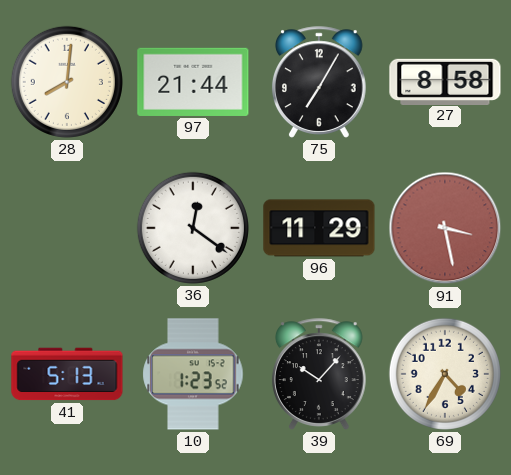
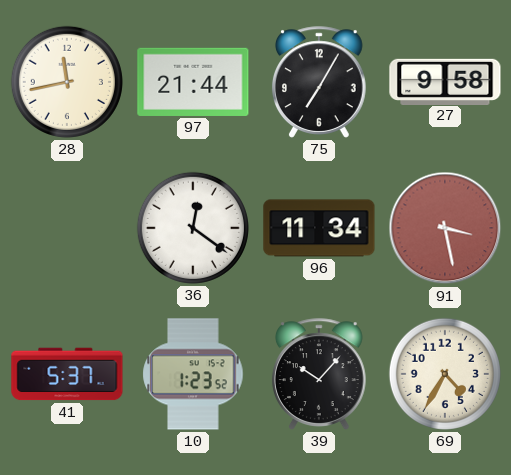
28: 8:01 -> 11:43 (67, 82)
27: 8:58 -> 9:58 (445, 81)
96: 11:29 -> 11:34 (319, 228)
41: 5:13 -> 5:37 (67, 374)
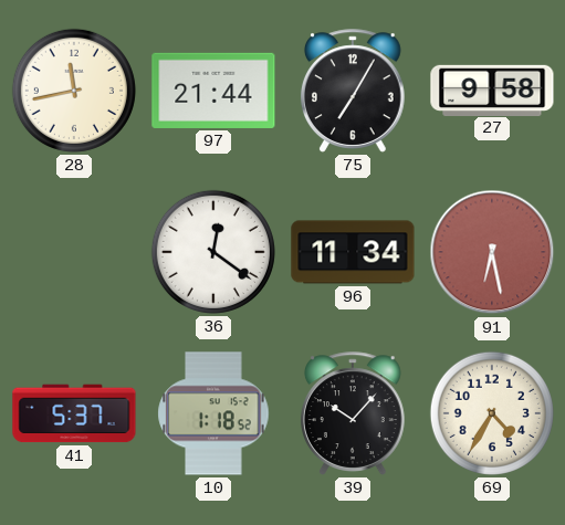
91: 3:28 -> 6:28 (492, 252)
10: 1:23 -> 1:18 (213, 413)
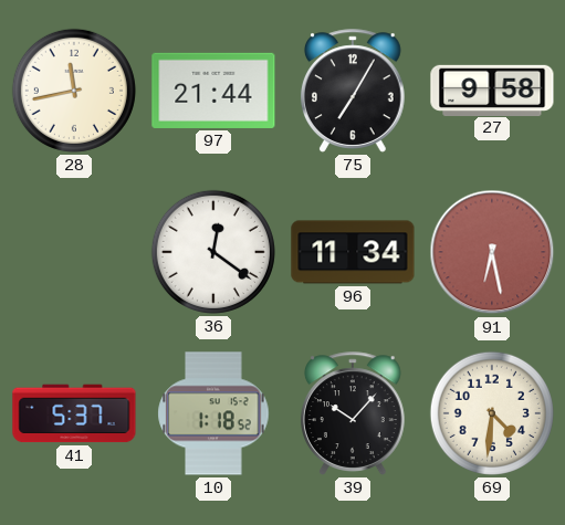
69: 4:35 -> 4:31 (492, 413)
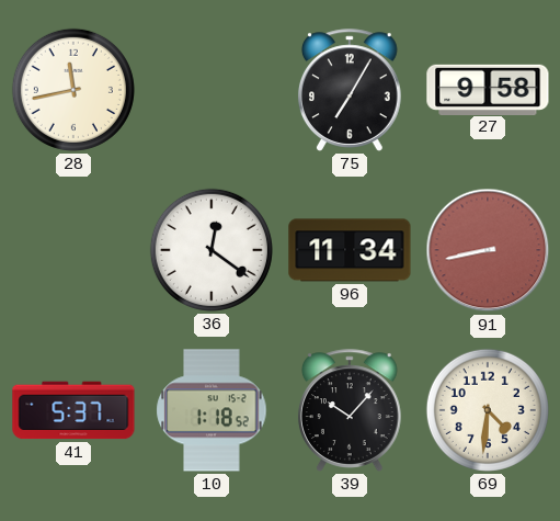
97: 21:44 -> none (213, 91)
91: 6:28 -> 8:43 (488, 250)
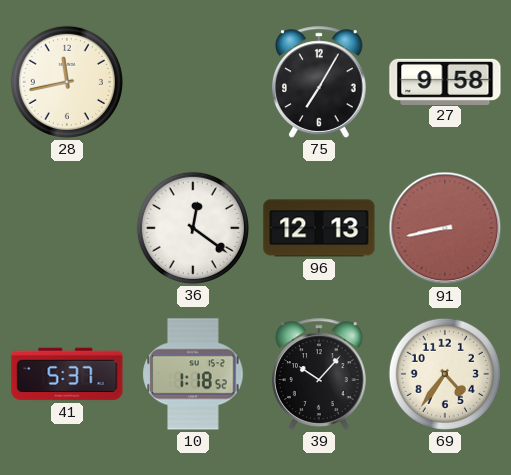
96: 11:34 -> 12:13 (319, 228)
69: 4:31 -> 4:36 (445, 374)
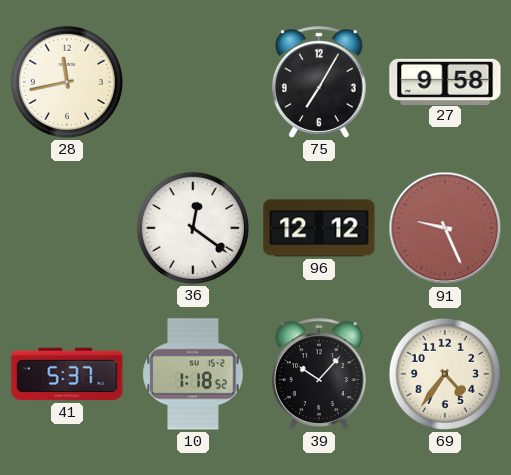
96: 12:13 -> 12:12 (319, 228)
91: 8:43 -> 9:26 (445, 228)
